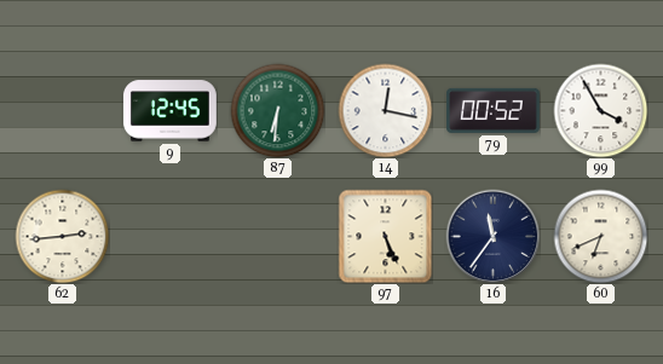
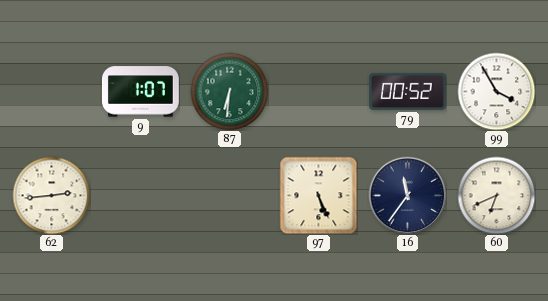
9: 12:45 -> 1:07 (141, 92)
14: 12:17 -> none (385, 110)
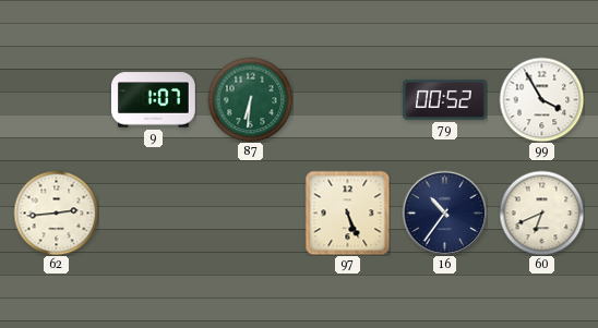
16: 11:36 -> 10:36 (444, 212)
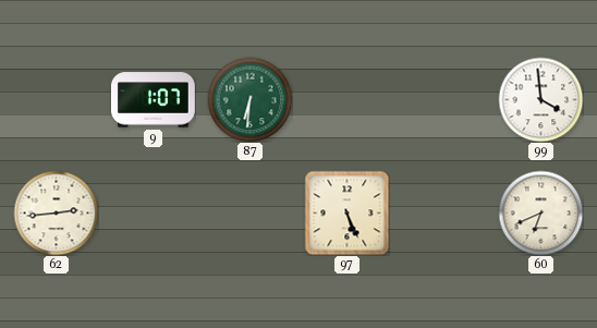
79: 00:52 -> none (445, 99)
99: 3:55 -> 3:59 (540, 99)
16: 10:36 -> none (444, 212)
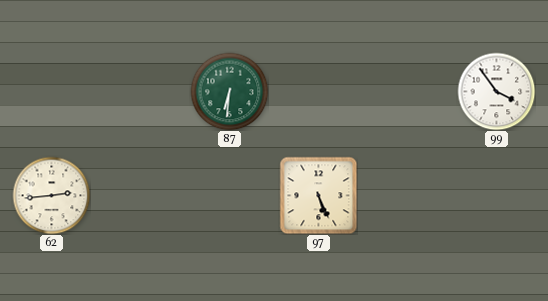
9: 1:07 -> none (154, 100)
99: 3:59 -> 3:54 (496, 91)
60: 6:41 -> none (540, 212)
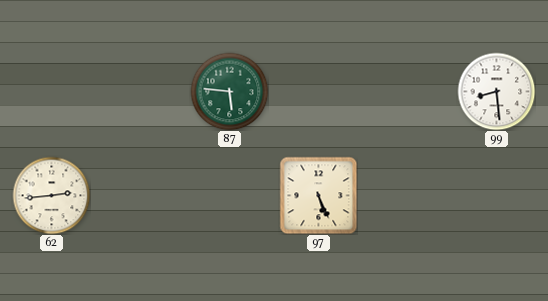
87: 6:31 -> 5:46 (229, 91)
99: 3:54 -> 8:29 (496, 91)
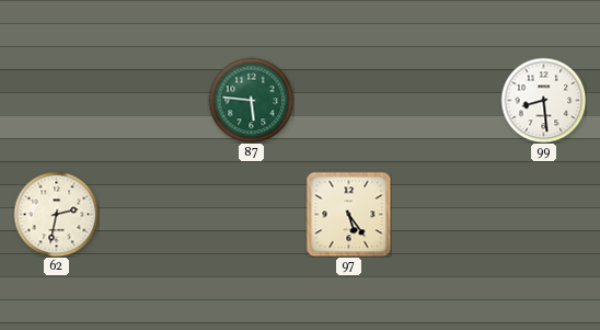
62: 2:44 -> 2:32 (56, 214)
97: 5:26 -> 5:24 (348, 214)
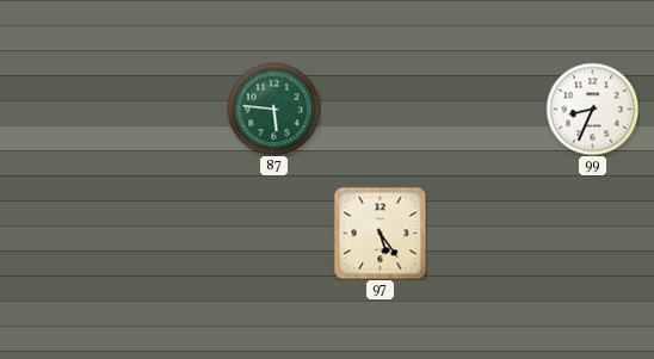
99: 8:29 -> 8:34 (592, 109)
62: 2:32 -> none (56, 214)
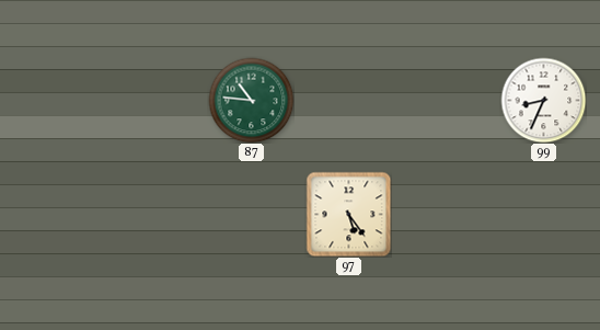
87: 5:46 -> 10:46 (251, 100)
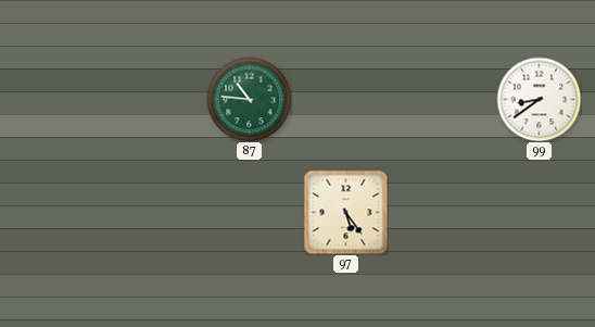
99: 8:34 -> 8:39 (539, 99)
